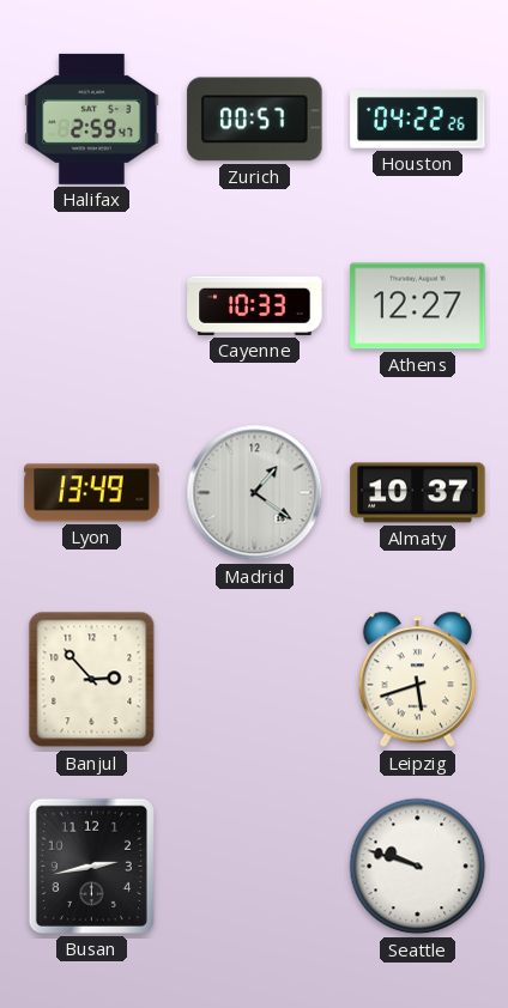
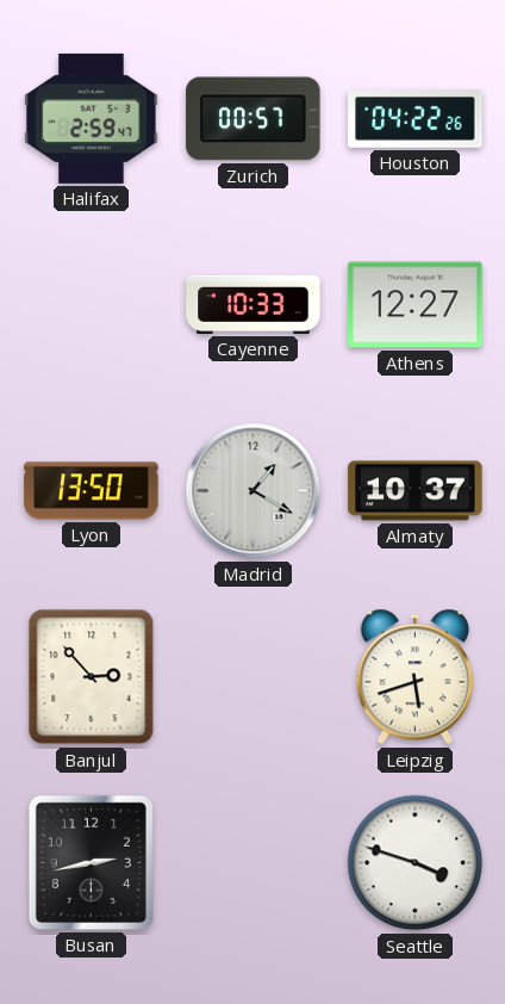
Lyon: 13:49 -> 13:50 (92, 491)
Madrid: 1:21 -> 1:20 (254, 491)
Seattle: 9:48 -> 3:48 (416, 863)
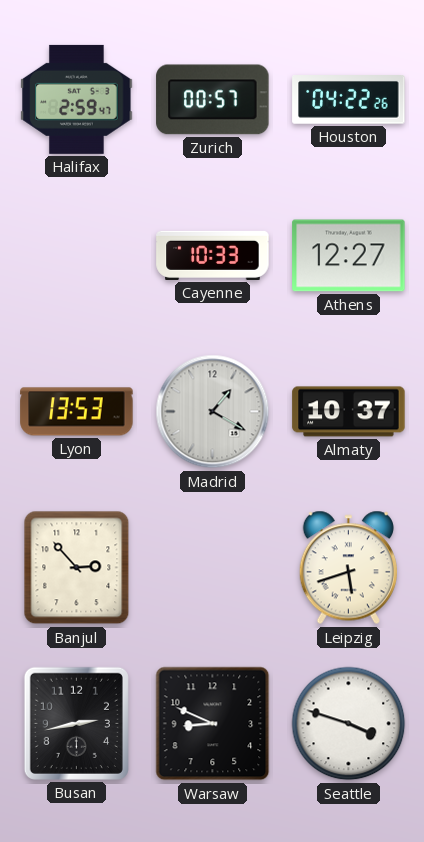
Lyon: 13:50 -> 13:53 (77, 412)
Warsaw: none -> 8:49 (213, 724)
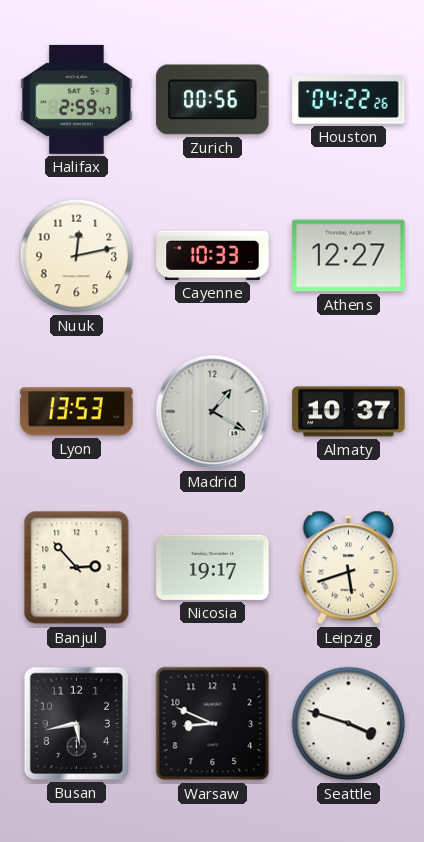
Zurich: 00:57 -> 00:56 (213, 100)
Nuuk: none -> 12:13 (77, 256)
Nicosia: none -> 19:17 (213, 567)
Busan: 2:43 -> 5:43 (76, 723)
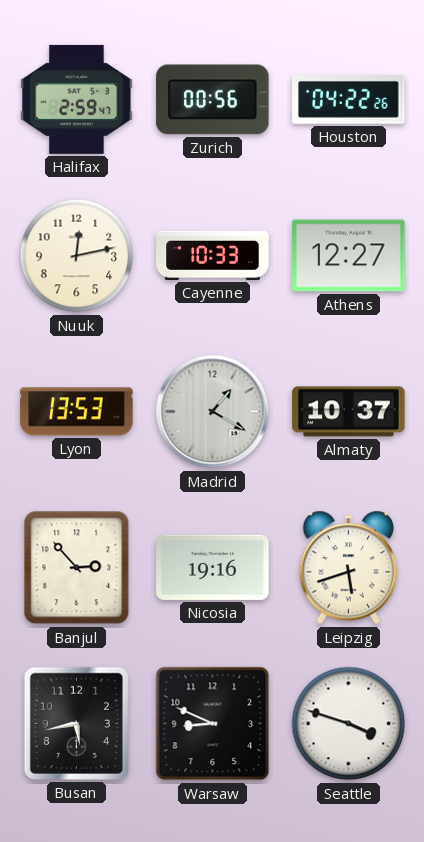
Nicosia: 19:17 -> 19:16 (213, 567)
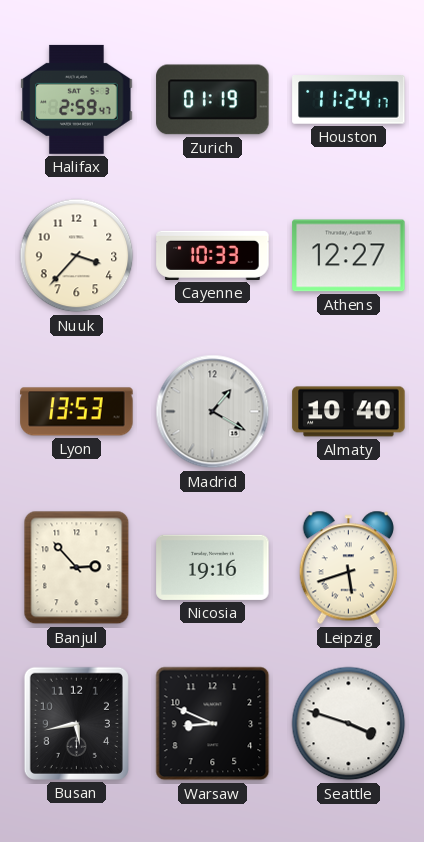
Zurich: 00:56 -> 01:19 (213, 100)
Houston: 04:22 -> 11:24 (349, 100)
Nuuk: 12:13 -> 3:37 (77, 256)
Almaty: 10:37 -> 10:40 (349, 412)
